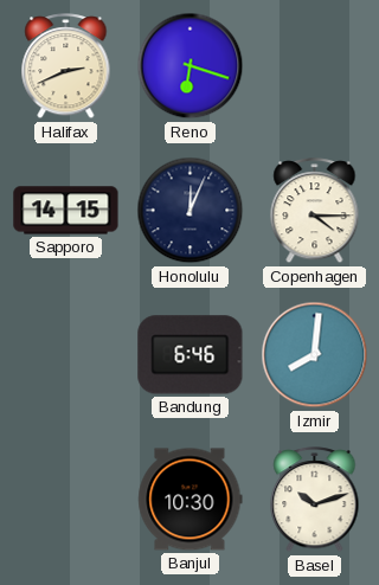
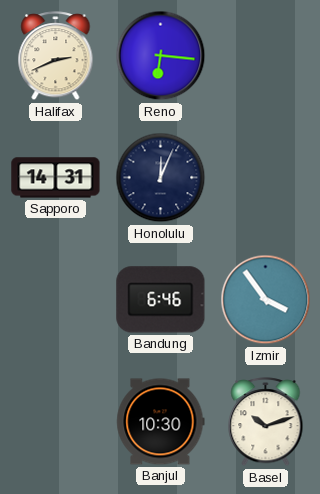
Reno: 6:18 -> 6:16 (161, 56)
Sapporo: 14:15 -> 14:31 (56, 178)
Copenhagen: 4:15 -> none (315, 211)
Izmir: 8:01 -> 3:54 (266, 300)
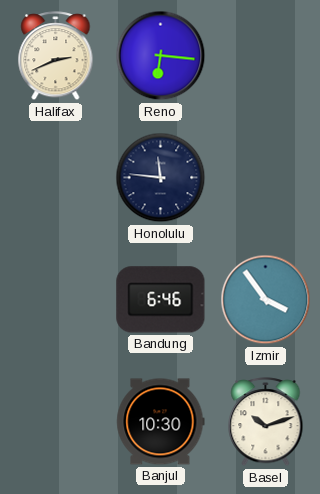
Sapporo: 14:31 -> none (56, 178)
Honolulu: 12:04 -> 11:46 (161, 178)
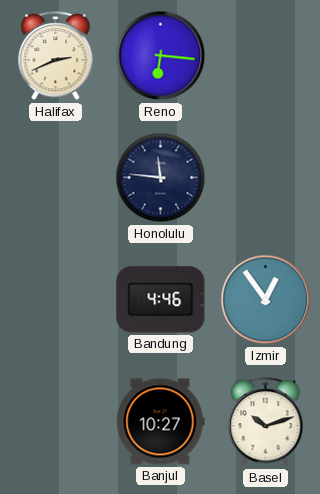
Bandung: 6:46 -> 4:46 (161, 300)
Izmir: 3:54 -> 12:54 (266, 300)
Banjul: 10:30 -> 10:27 (161, 422)
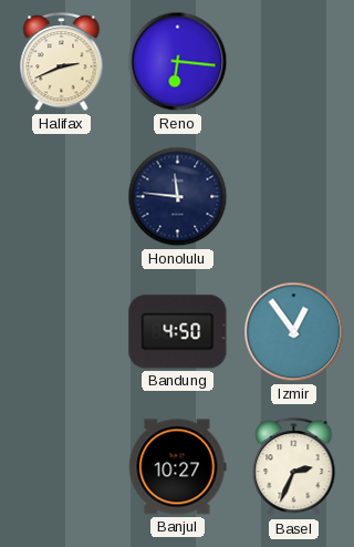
Bandung: 4:46 -> 4:50 (178, 332)
Basel: 10:12 -> 2:34 (294, 467)
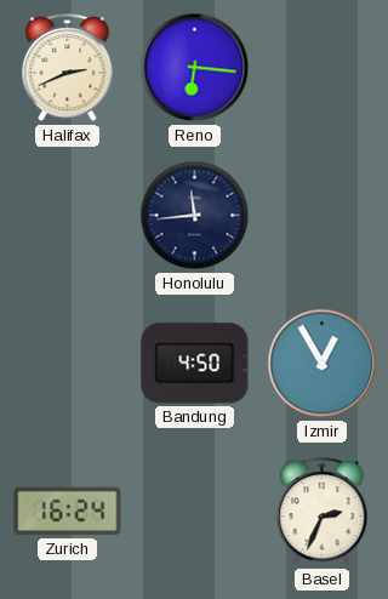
Honolulu: 11:46 -> 11:44 (195, 216)
Izmir: 12:54 -> 12:55 (323, 364)
Zurich: none -> 16:24 (68, 512)
Banjul: 10:27 -> none (178, 467)
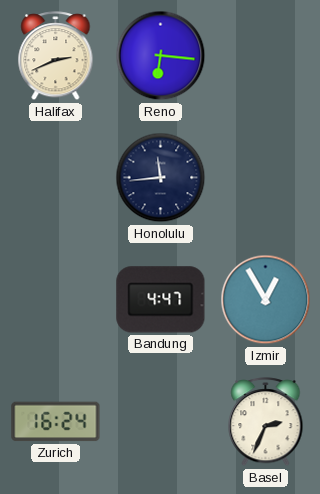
Bandung: 4:50 -> 4:47 (161, 300)
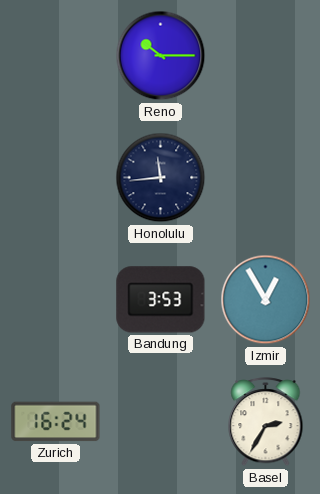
Halifax: 2:41 -> none (56, 56)
Reno: 6:16 -> 10:15 (161, 56)
Bandung: 4:47 -> 3:53 (161, 300)
Basel: 2:34 -> 2:35 (266, 422)
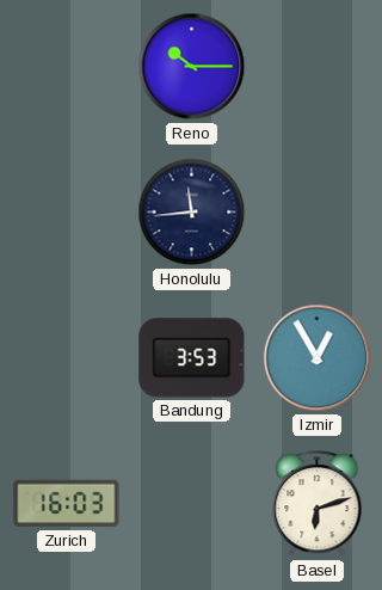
Zurich: 16:24 -> 16:03 (67, 504)
Basel: 2:35 -> 6:12 (318, 504)
